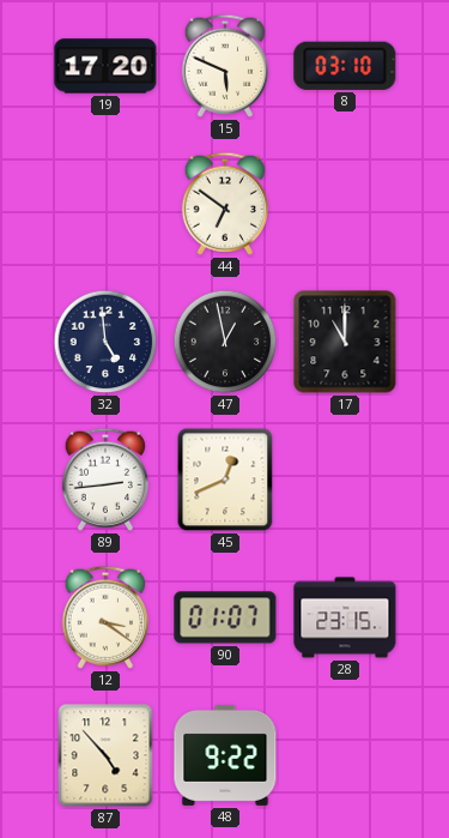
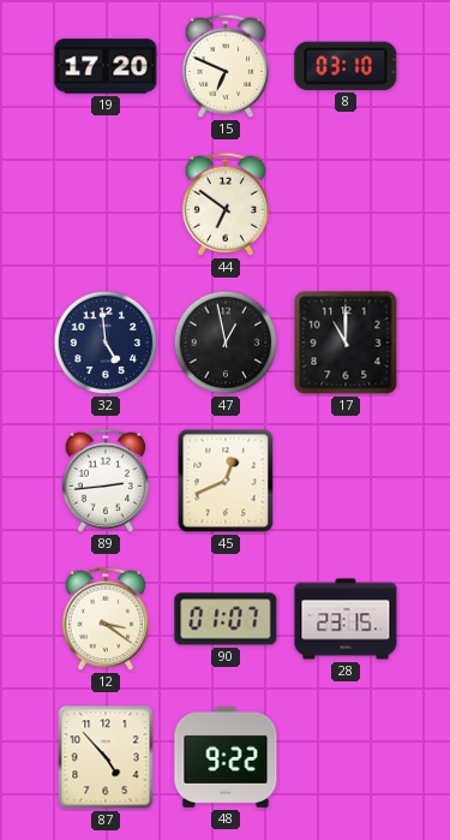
15: 5:49 -> 6:49 (224, 66)
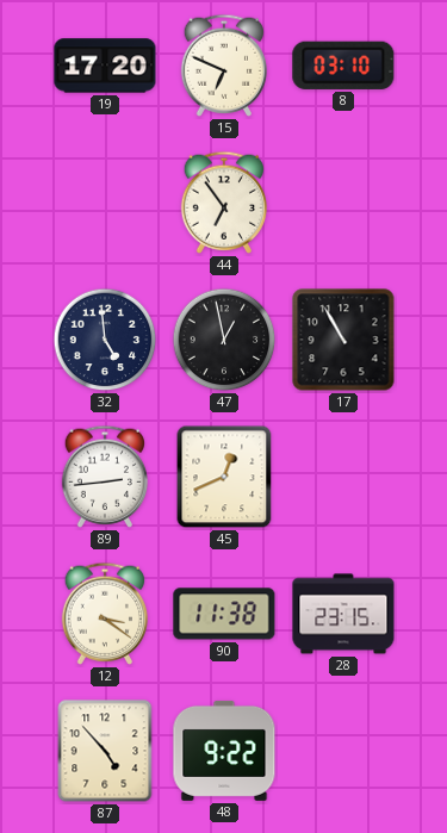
44: 6:51 -> 6:54 (223, 203)
17: 11:00 -> 10:55 (343, 340)
90: 01:07 -> 11:38 (224, 614)
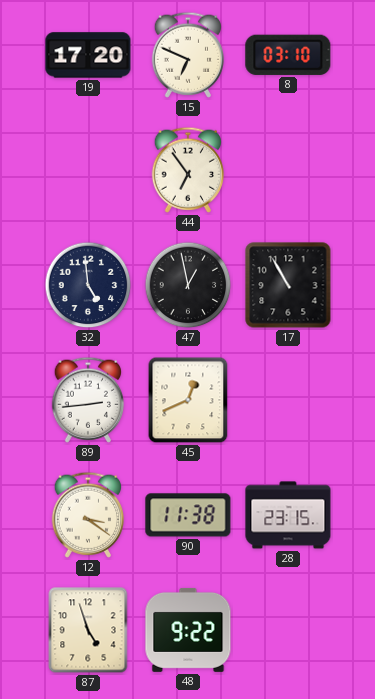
87: 4:53 -> 4:57 (88, 630)
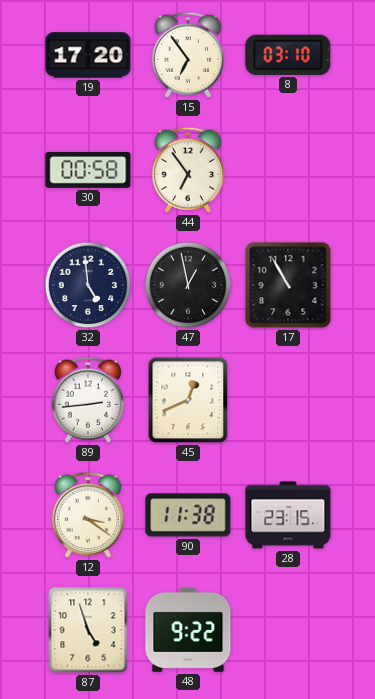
15: 6:49 -> 6:54 (187, 55)
30: none -> 00:58 (88, 170)
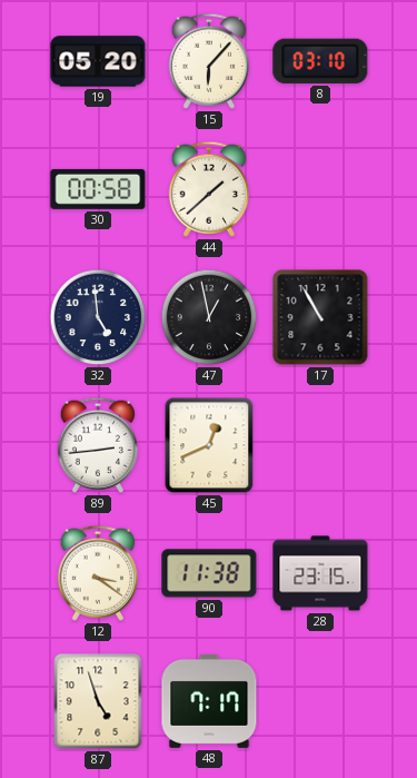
19: 17:20 -> 05:20 (98, 61)
15: 6:54 -> 6:07 (208, 61)
44: 6:54 -> 1:38 (208, 189)
48: 9:22 -> 7:17 (209, 701)
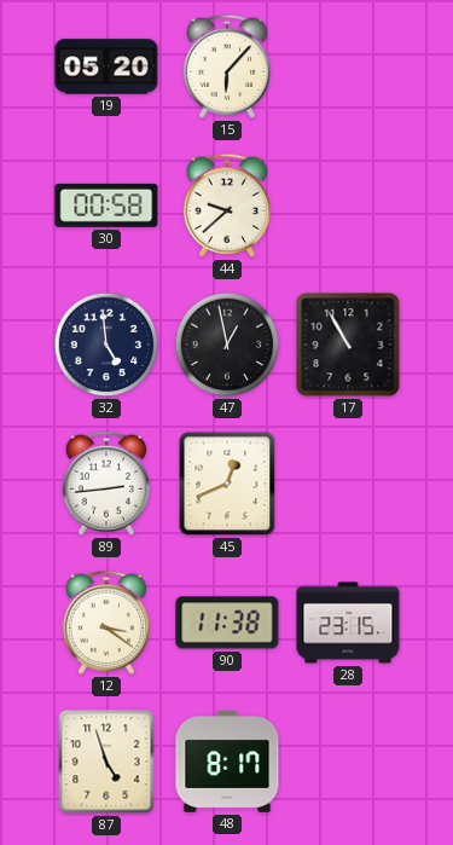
8: 03:10 -> none (320, 61)
44: 1:38 -> 9:38 (226, 206)
48: 7:17 -> 8:17 (227, 762)
